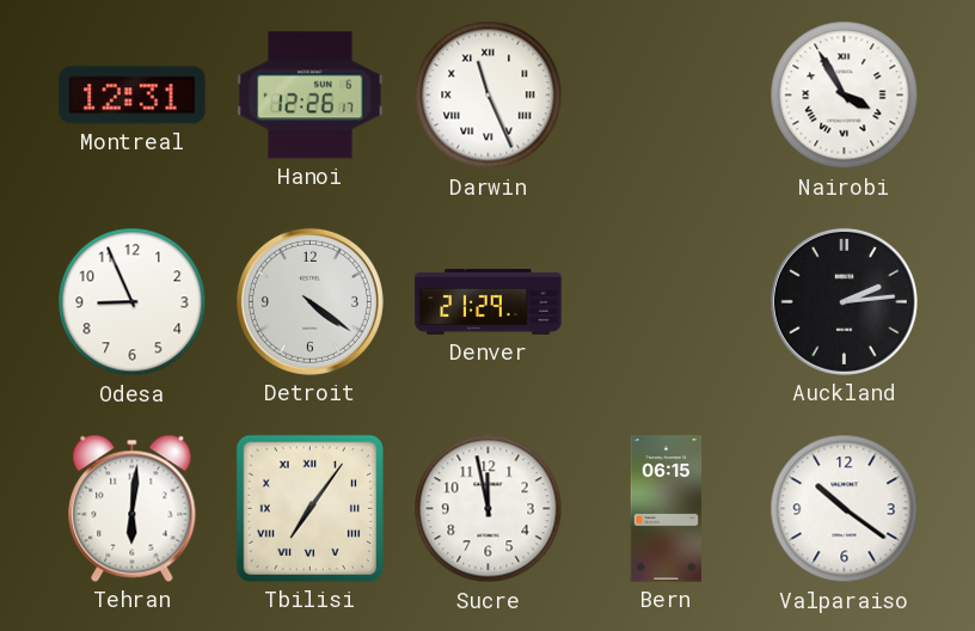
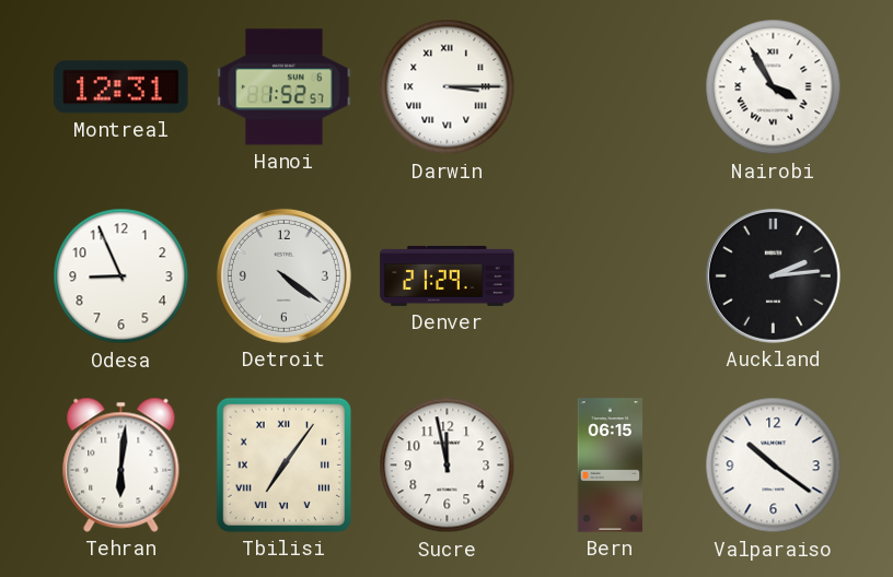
Hanoi: 12:26 -> 1:52 (285, 87)
Darwin: 11:26 -> 3:15 (448, 87)
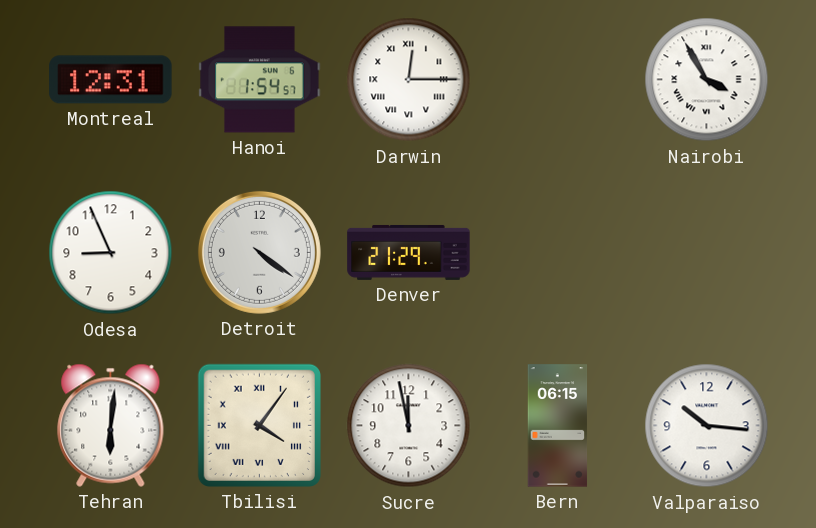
Hanoi: 1:52 -> 1:54 (260, 80)
Darwin: 3:15 -> 12:15 (409, 80)
Auckland: 2:14 -> none (773, 275)
Tbilisi: 7:06 -> 4:06 (259, 425)
Valparaiso: 10:21 -> 10:16 (707, 426)
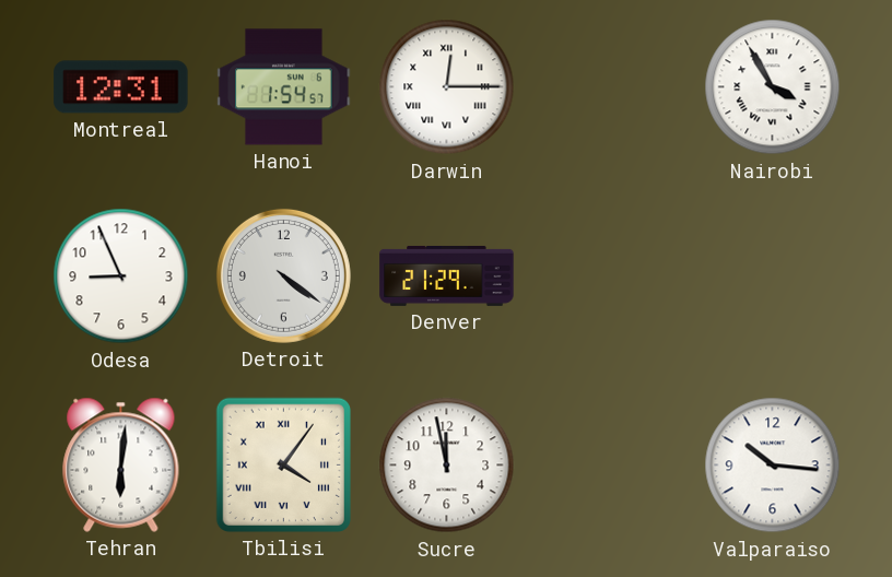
Bern: 06:15 -> none (558, 426)
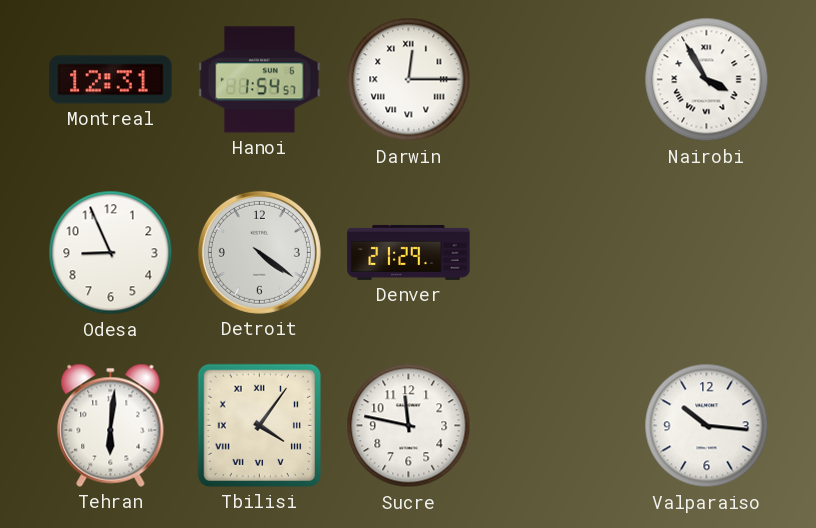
Sucre: 11:58 -> 11:47 (409, 426)
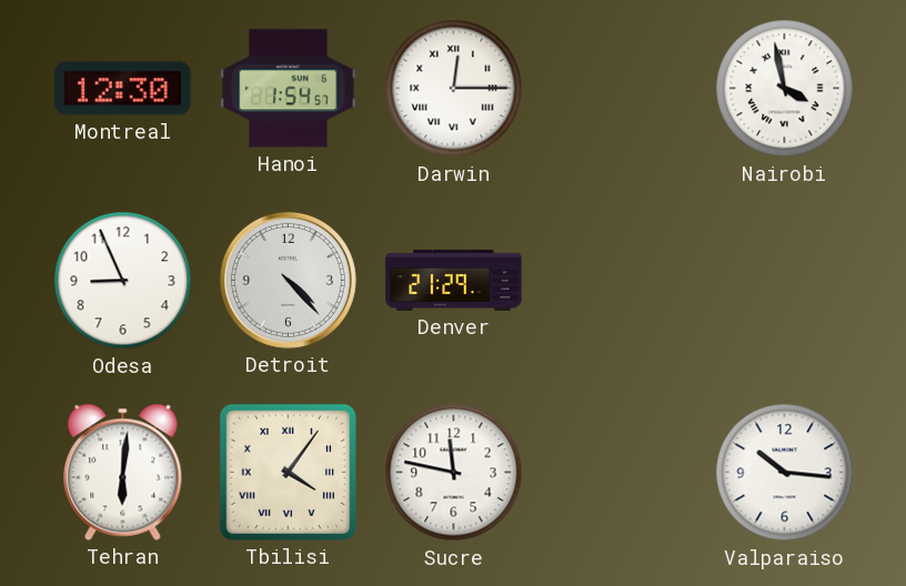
Montreal: 12:31 -> 12:30 (123, 89)
Nairobi: 3:55 -> 3:58 (785, 89)
Detroit: 4:21 -> 4:23 (288, 280)
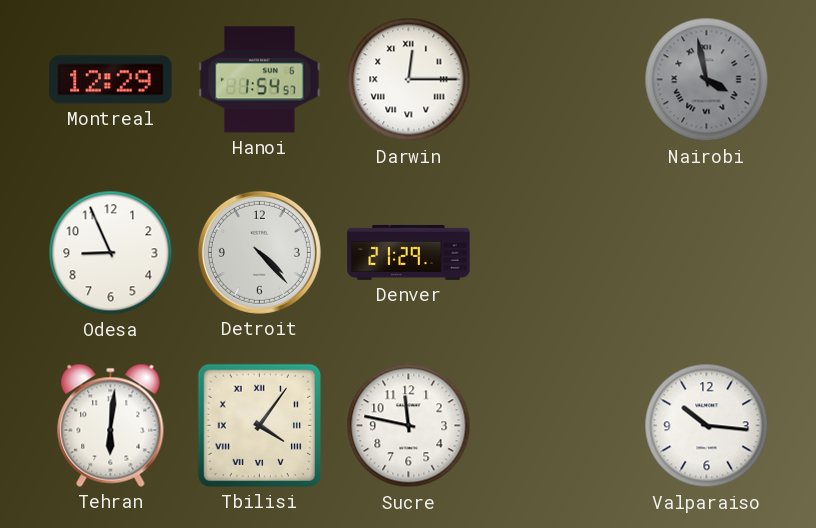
Montreal: 12:30 -> 12:29 (111, 80)
Nairobi dial: white -> grey (707, 80)
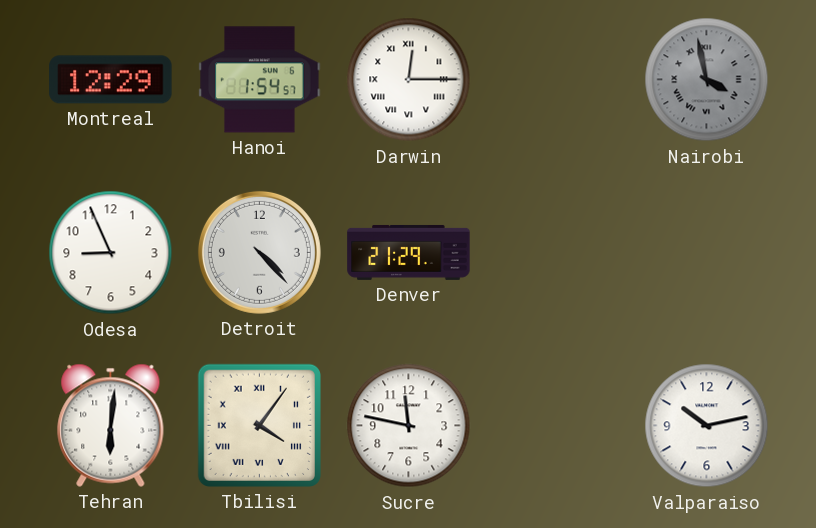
Valparaiso: 10:16 -> 10:13 (707, 426)
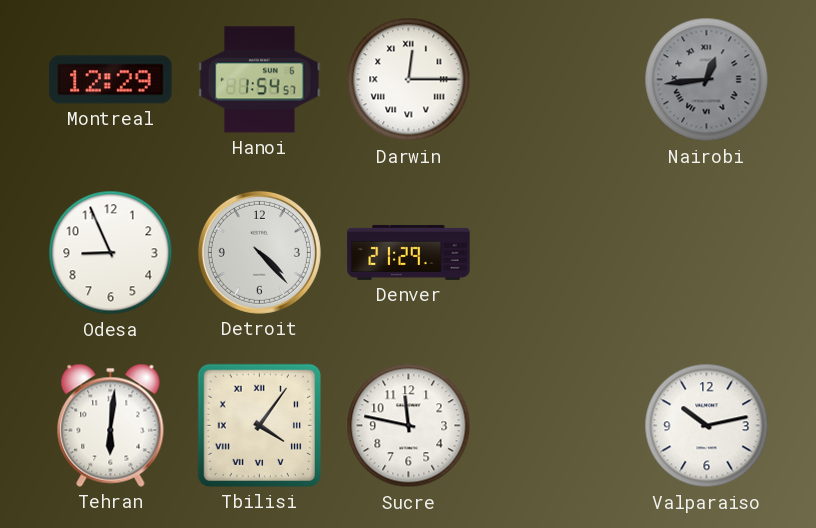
Nairobi: 3:58 -> 12:44 (707, 80)
